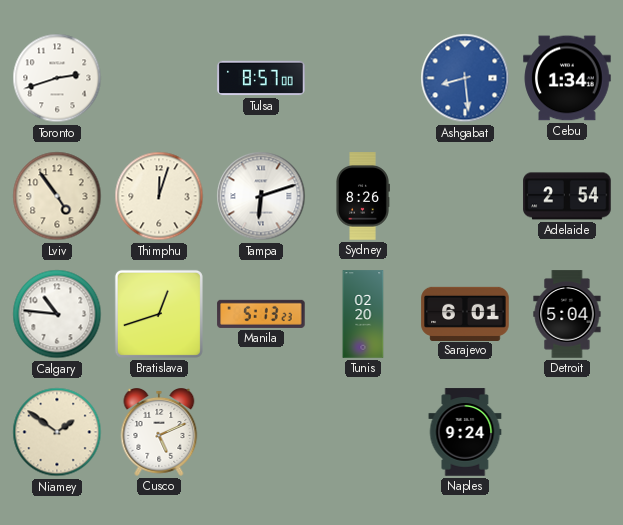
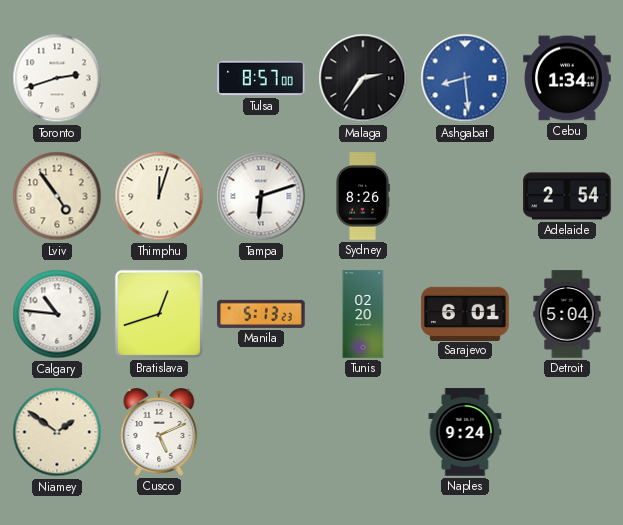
Malaga: none -> 2:36 (363, 78)
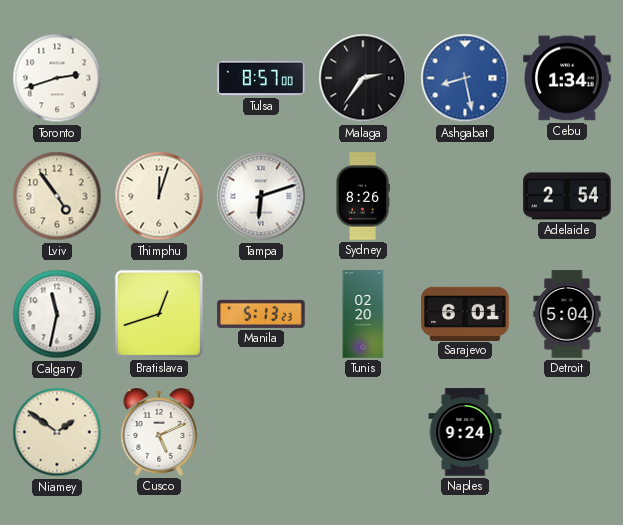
Ashgabat: 8:29 -> 8:28 (465, 78)
Calgary: 10:46 -> 11:32 (57, 314)
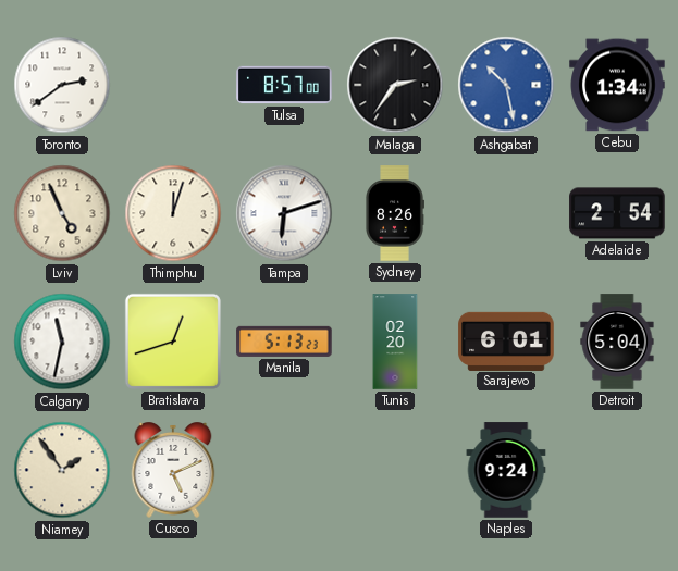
Toronto: 2:42 -> 2:39 (62, 85)
Ashgabat: 8:28 -> 10:28 (506, 85)
Lviv: 4:54 -> 4:56 (62, 213)
Niamey: 1:51 -> 1:54 (62, 470)
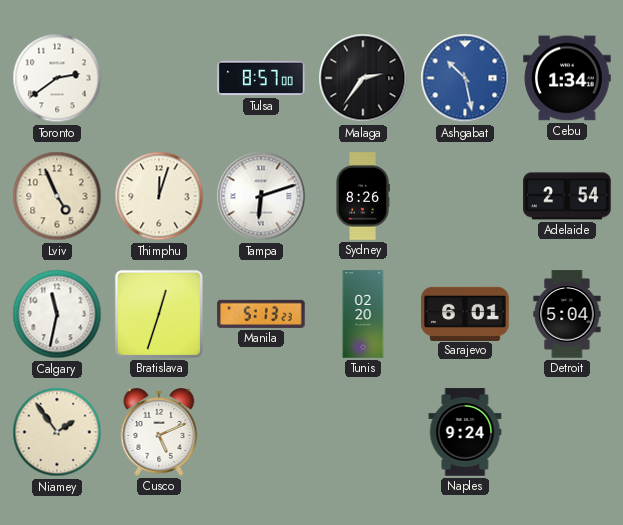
Bratislava: 12:42 -> 12:33 (159, 314)
